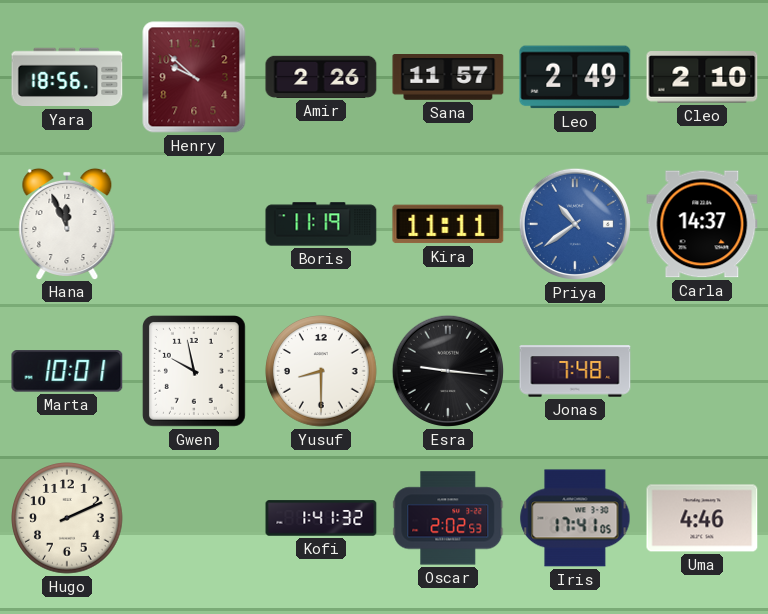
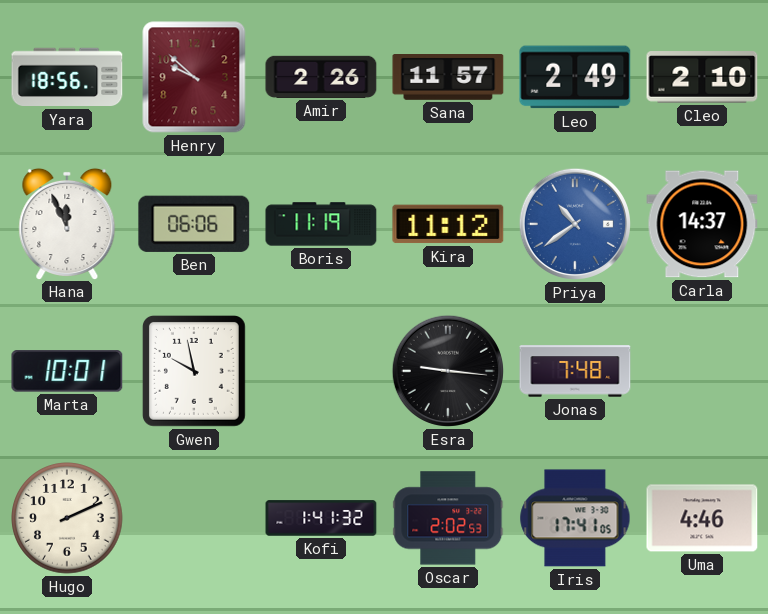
Ben: none -> 06:06 (194, 224)
Kira: 11:11 -> 11:12 (448, 224)
Yusuf: 8:30 -> none (321, 371)
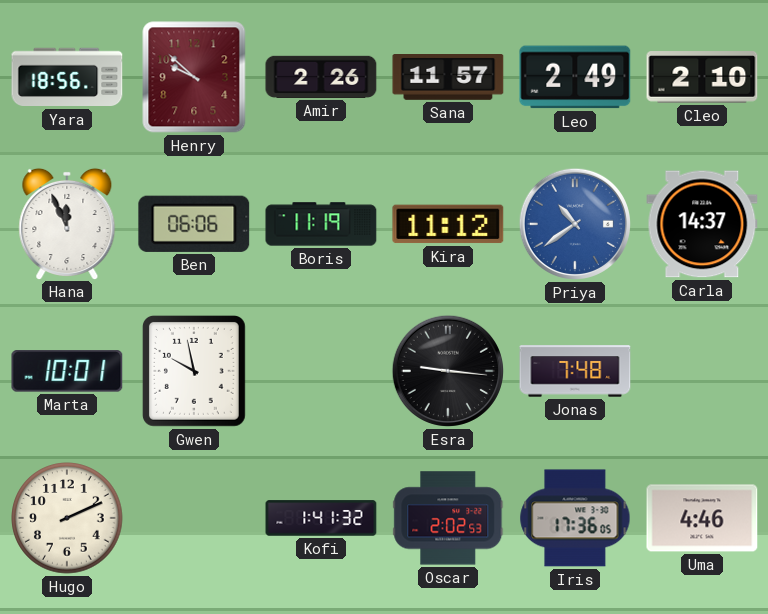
Iris: 17:41 -> 17:36 (575, 518)
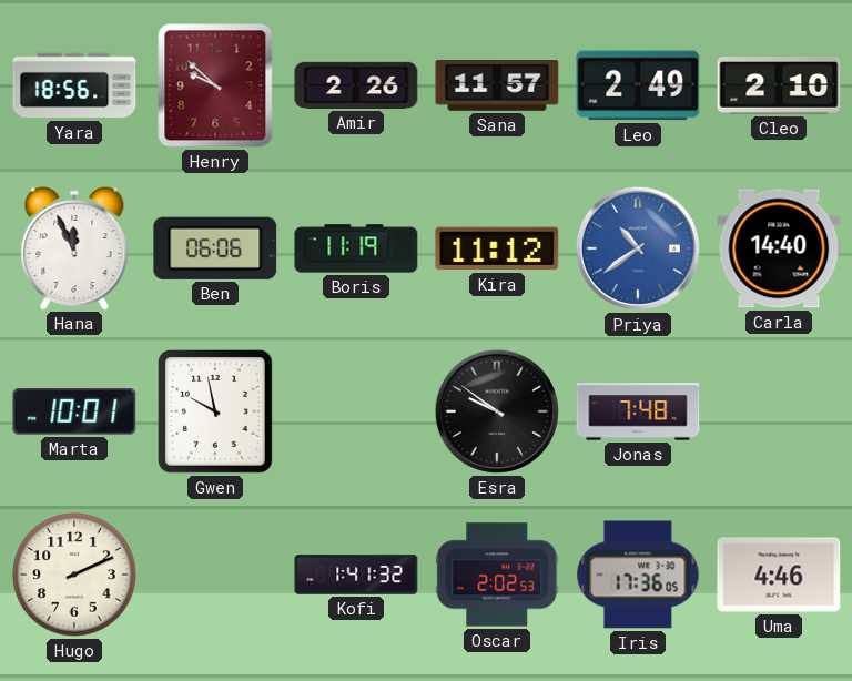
Carla: 14:37 -> 14:40 (779, 248)
Esra: 9:16 -> 9:51 (497, 411)
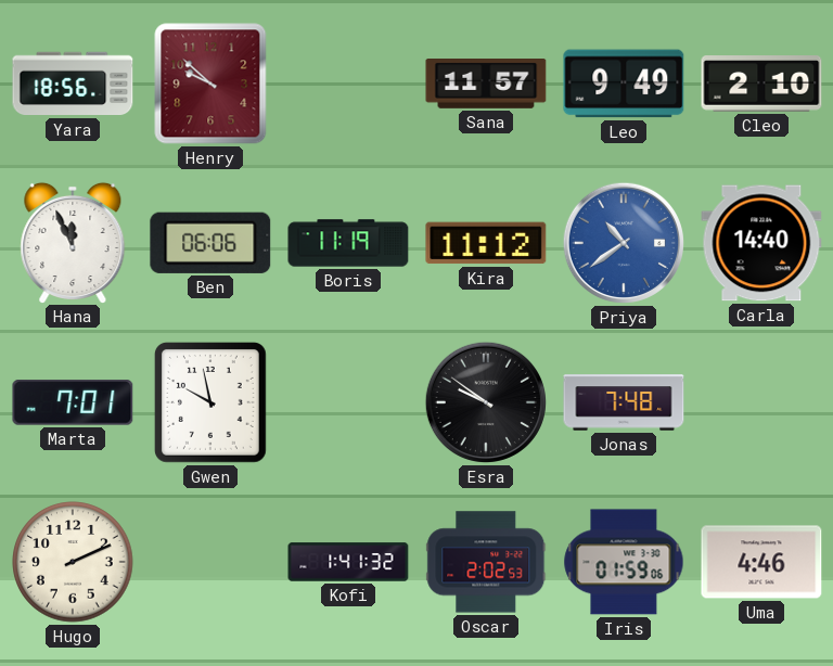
Amir: 2:26 -> none (356, 85)
Leo: 2:49 -> 9:49 (624, 84)
Marta: 10:01 -> 7:01 (73, 402)
Iris: 17:36 -> 01:59 (624, 562)
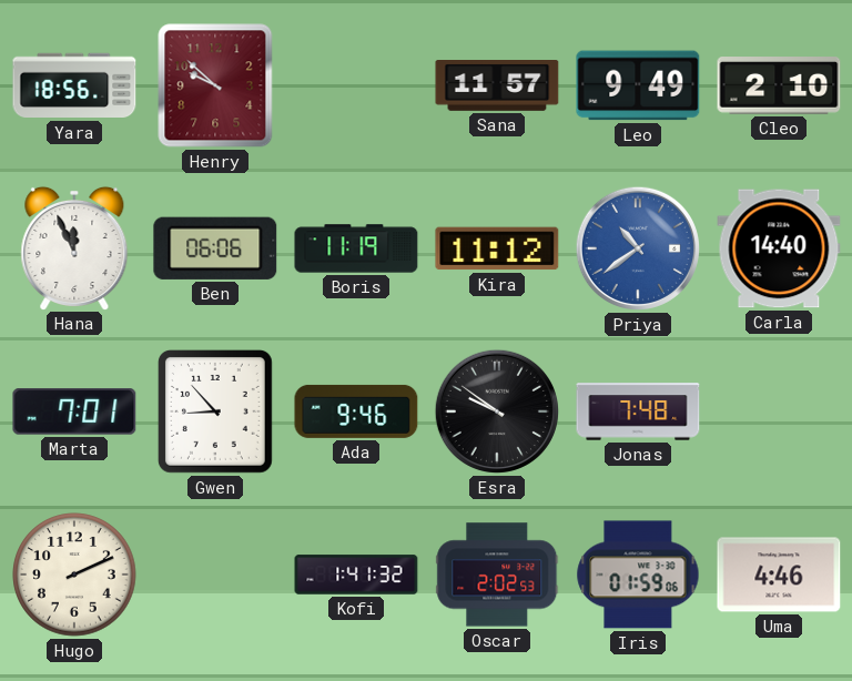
Gwen: 9:58 -> 8:53 (215, 413)
Ada: none -> 9:46 (356, 411)
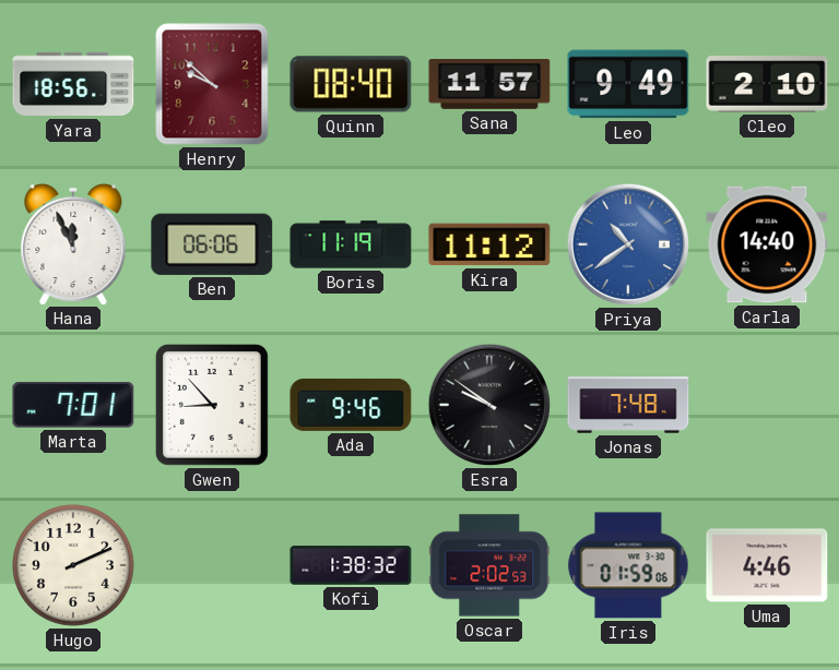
Quinn: none -> 08:40 (351, 84)
Kofi: 1:41 -> 1:38 (351, 565)
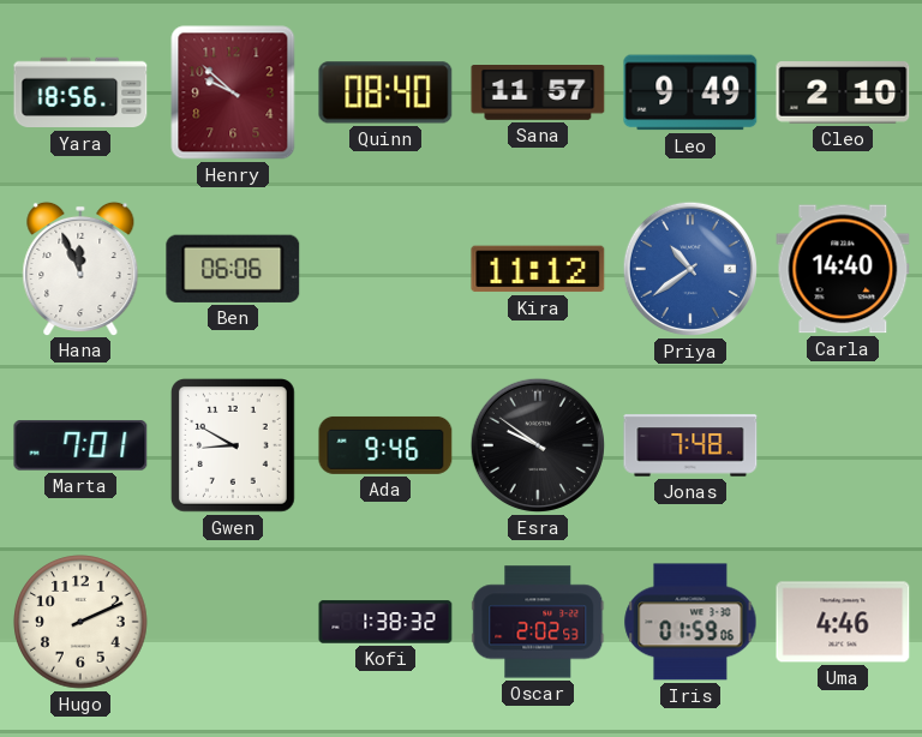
Boris: 11:19 -> none (351, 244)
Gwen: 8:53 -> 8:50 (233, 447)
